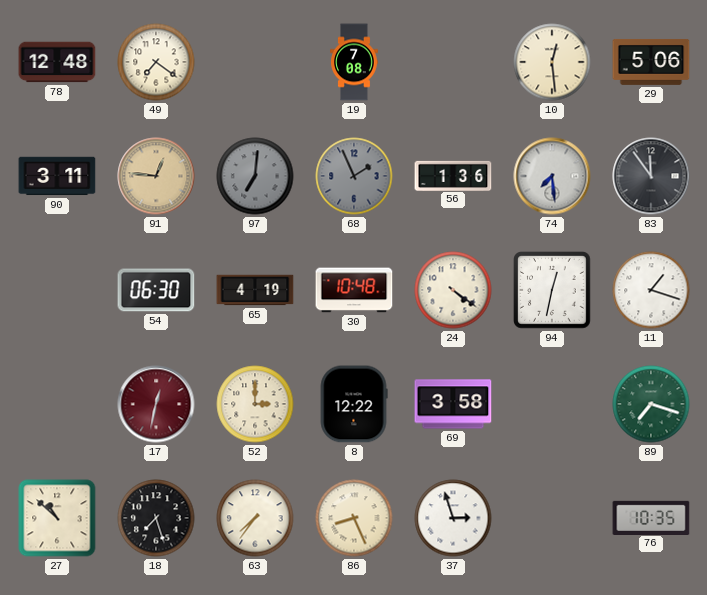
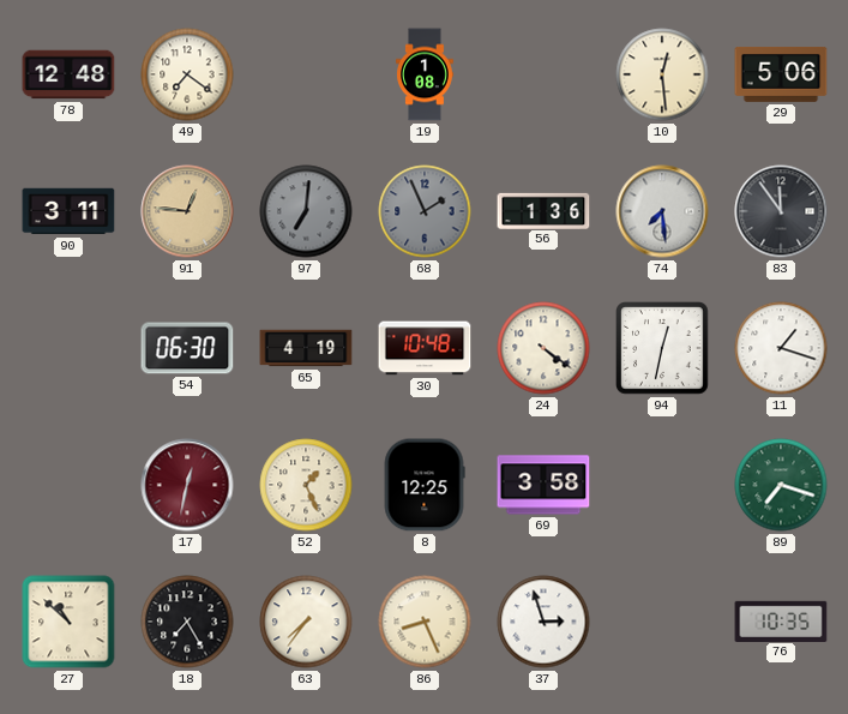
19: 7:08 -> 1:08 (425, 74)
52: 3:00 -> 1:26 (306, 485)
8: 12:22 -> 12:25 (425, 485)
18: 7:27 -> 7:25 (187, 622)
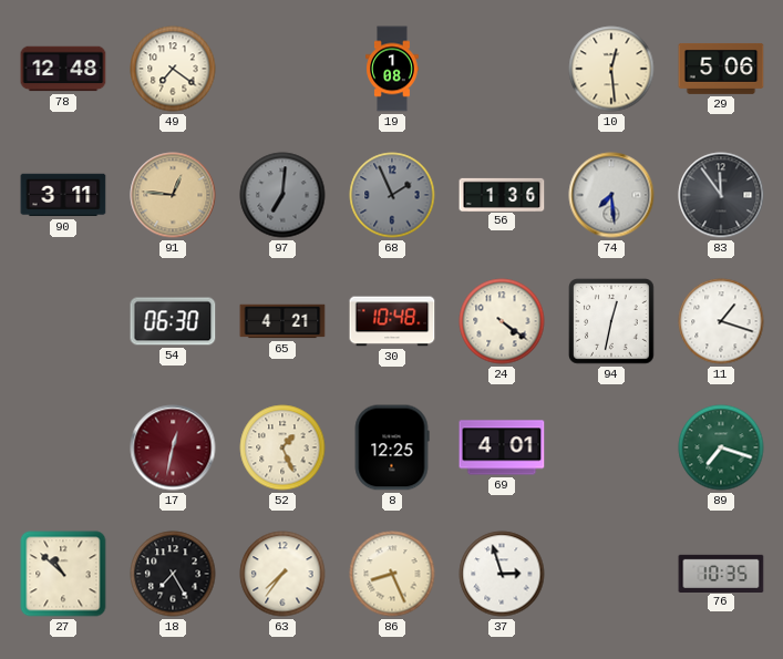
65: 4:19 -> 4:21 (282, 321)
69: 3:58 -> 4:01 (502, 447)
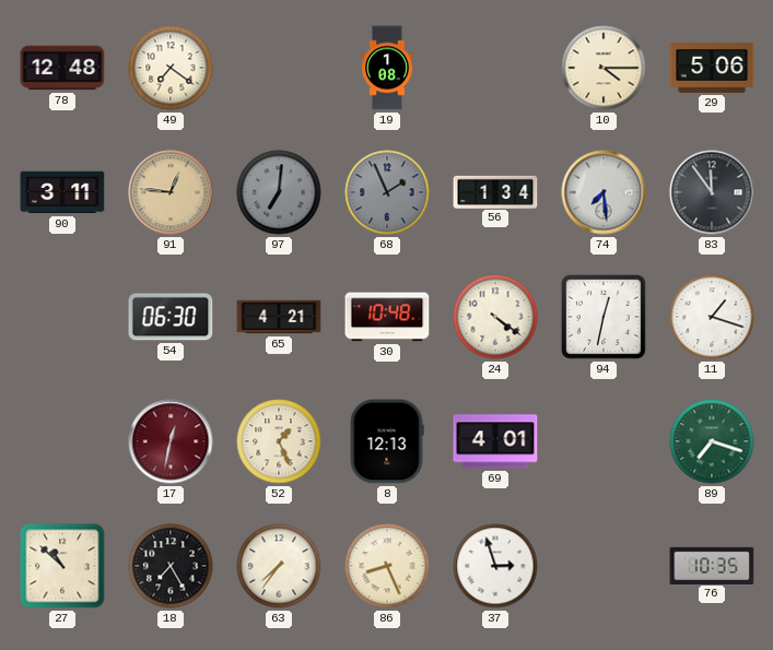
10: 12:29 -> 4:15 (604, 68)
56: 1:36 -> 1:34 (495, 191)
8: 12:25 -> 12:13 (387, 441)
